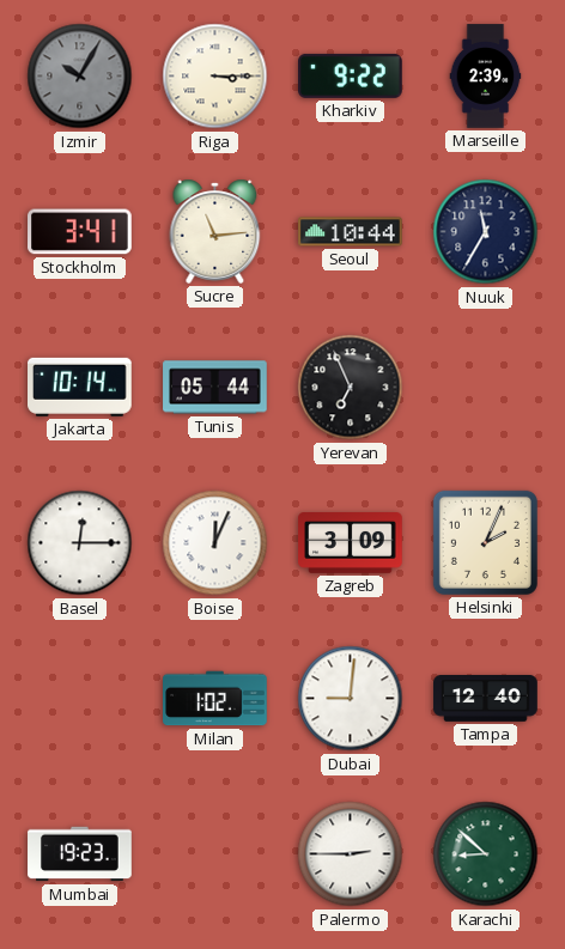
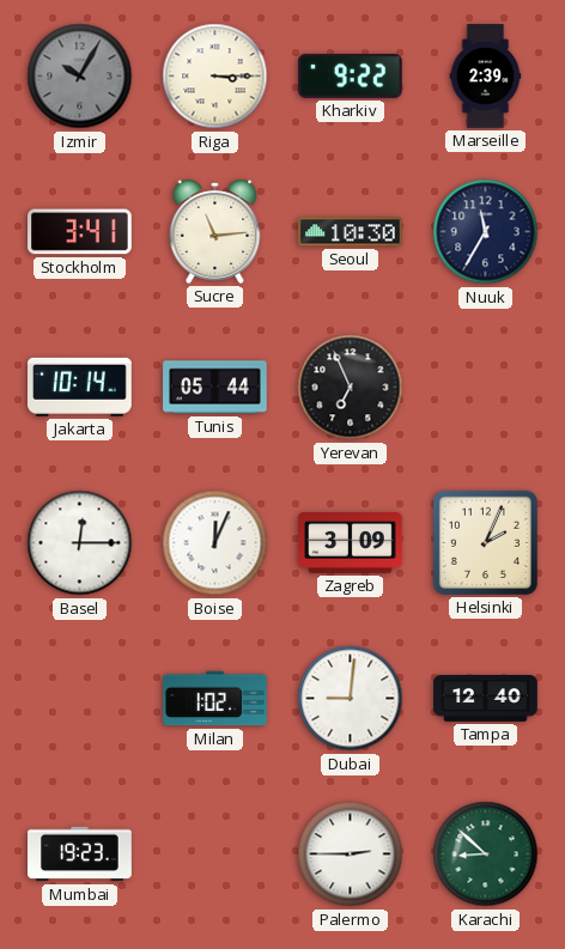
Seoul: 10:44 -> 10:30 (351, 232)
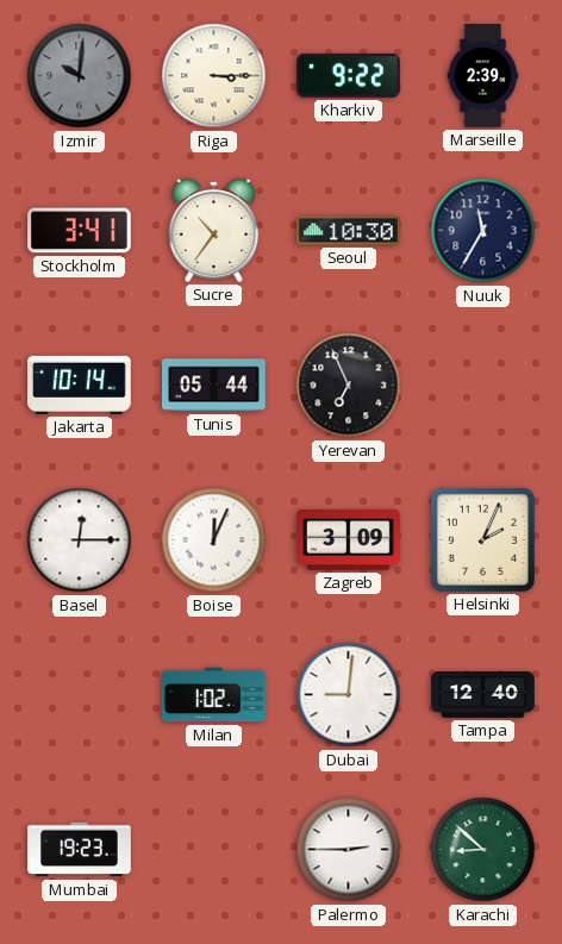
Izmir: 10:05 -> 10:01 (80, 76)
Sucre: 11:14 -> 10:36 (214, 230)
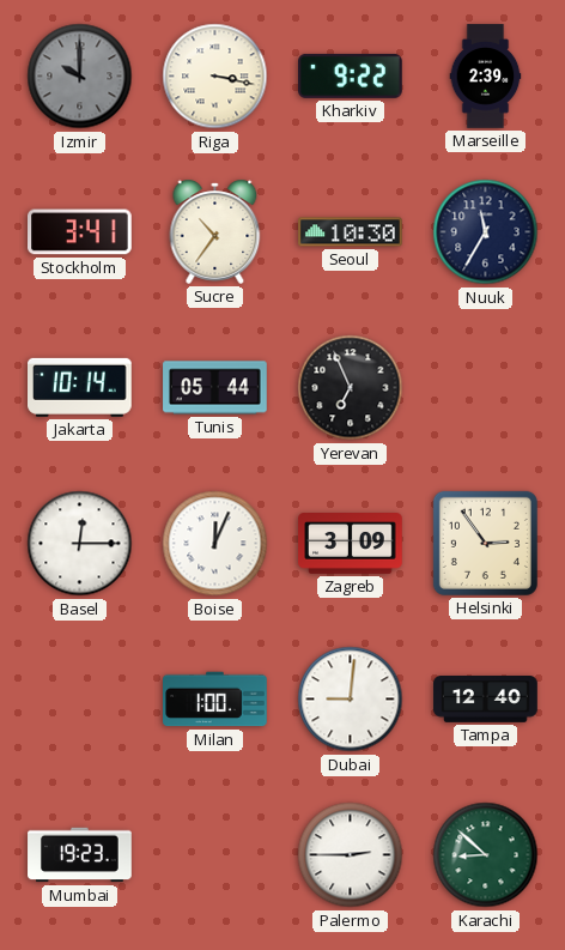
Izmir: 10:01 -> 10:00 (80, 77)
Riga: 3:15 -> 3:17 (215, 77)
Helsinki: 2:04 -> 2:54 (485, 543)
Milan: 1:02 -> 1:00 (215, 700)
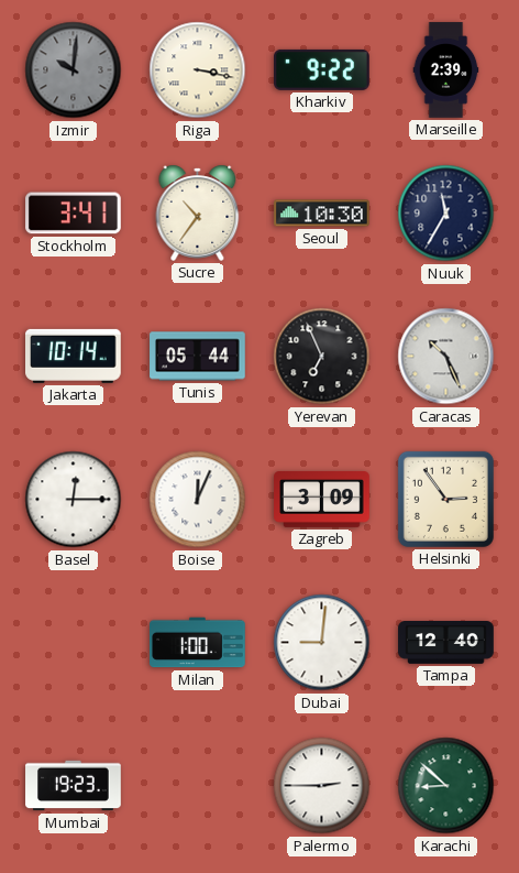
Izmir: 10:00 -> 10:01 (74, 70)
Caracas: none -> 10:26 (446, 357)
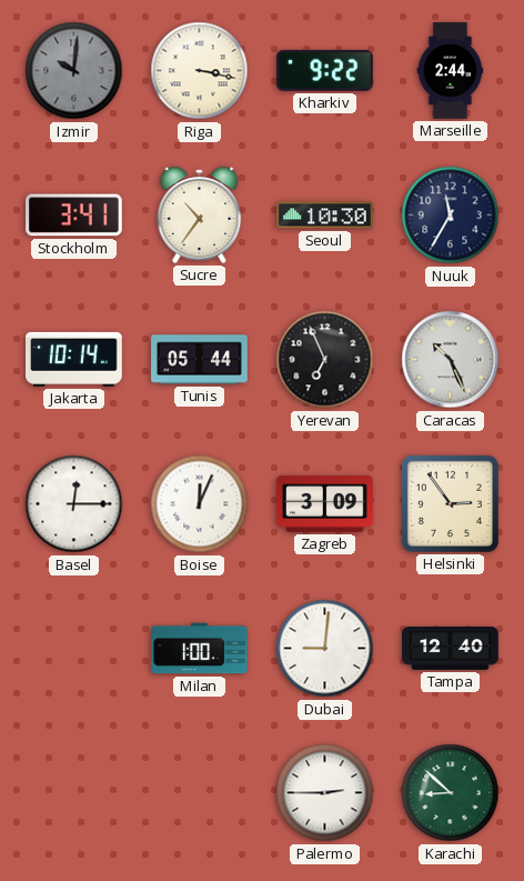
Marseille: 2:39 -> 2:44 (451, 71)
Mumbai: 19:23 -> none (74, 786)
